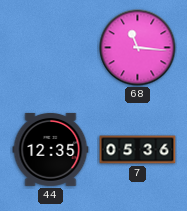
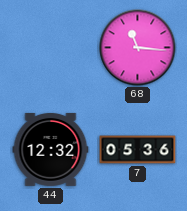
44: 12:35 -> 12:32 (51, 149)
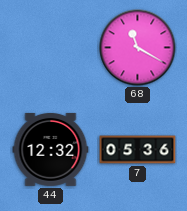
68: 11:16 -> 11:20 (138, 48)
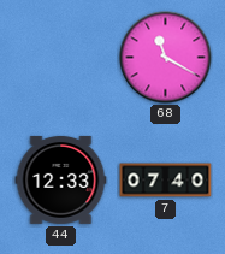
44: 12:32 -> 12:33 (61, 179)
7: 05:36 -> 07:40 (166, 181)
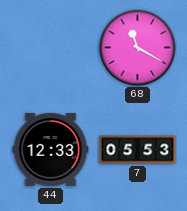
7: 07:40 -> 05:53 (138, 150)
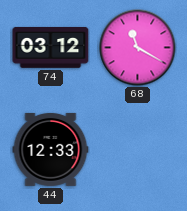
74: none -> 03:12 (51, 48)
7: 05:53 -> none (138, 150)
